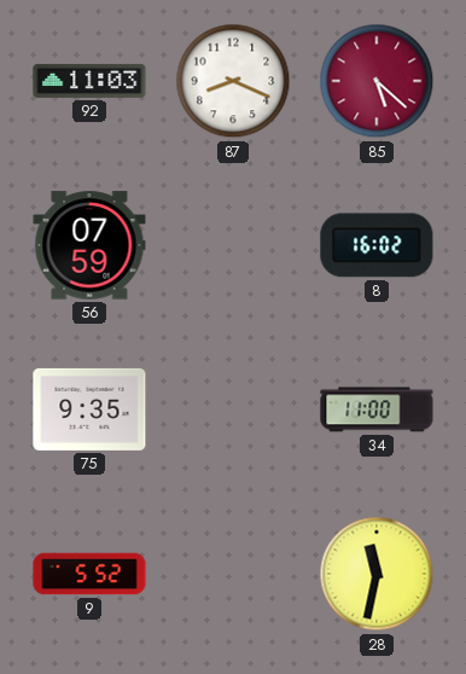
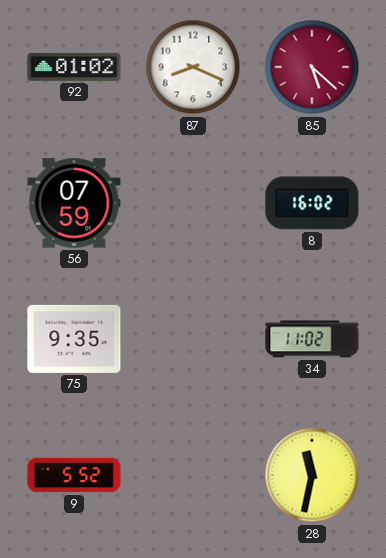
92: 11:03 -> 01:02 (74, 67)
34: 11:00 -> 11:02 (312, 339)
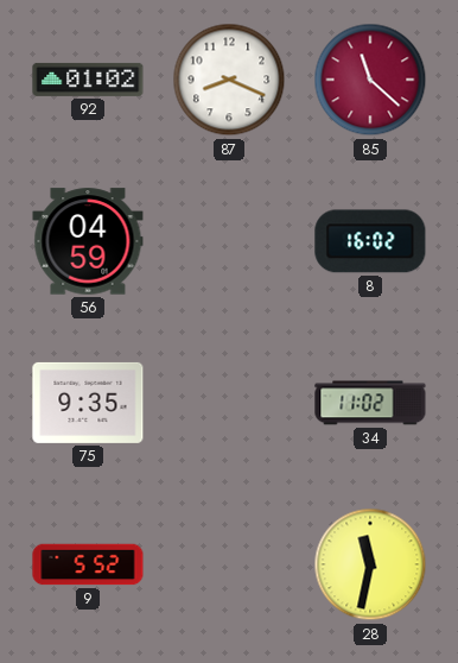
85: 5:22 -> 11:22 (370, 80)
56: 07:59 -> 04:59 (88, 241)
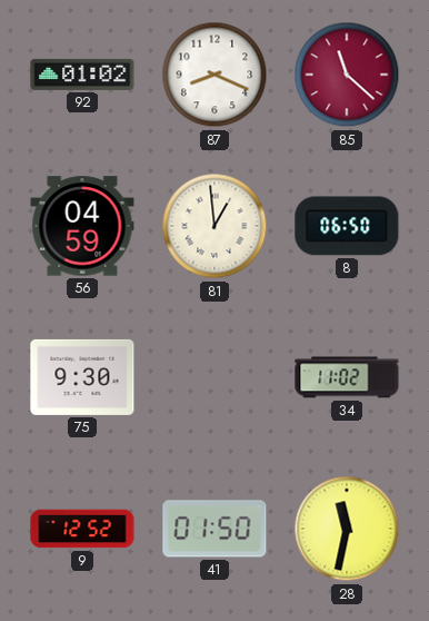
81: none -> 12:59 (214, 226)
8: 16:02 -> 06:50 (347, 226)
75: 9:35 -> 9:30 (82, 377)
9: 5:52 -> 12:52 (82, 529)
41: none -> 01:50 (214, 529)
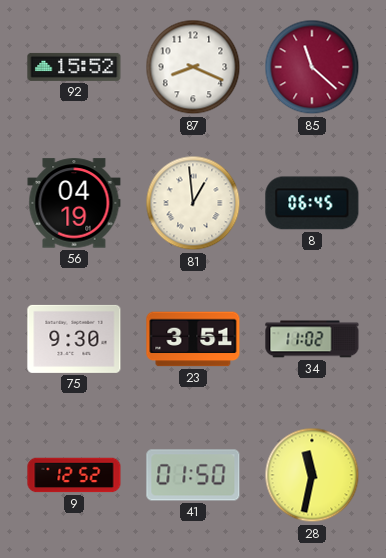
92: 01:02 -> 15:52 (74, 67)
56: 04:59 -> 04:19 (74, 203)
8: 06:50 -> 06:45 (312, 203)
23: none -> 3:51 (193, 339)
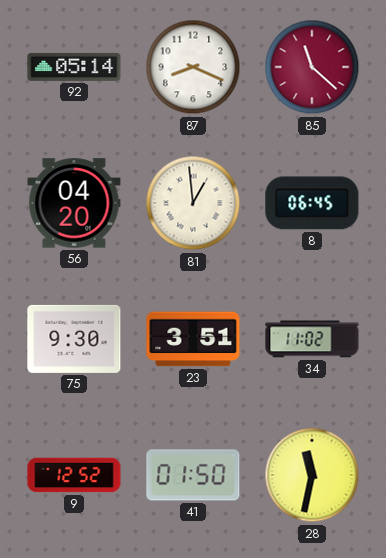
92: 15:52 -> 05:14 (74, 67)
56: 04:19 -> 04:20 (74, 203)
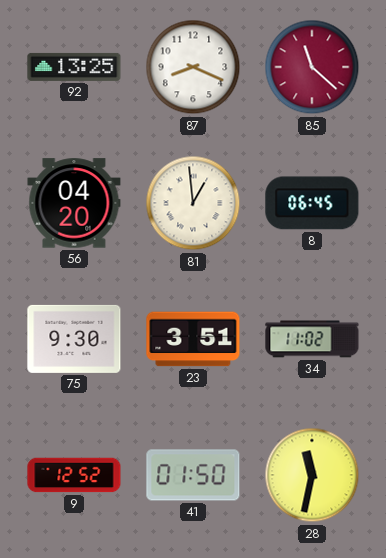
92: 05:14 -> 13:25 (74, 67)
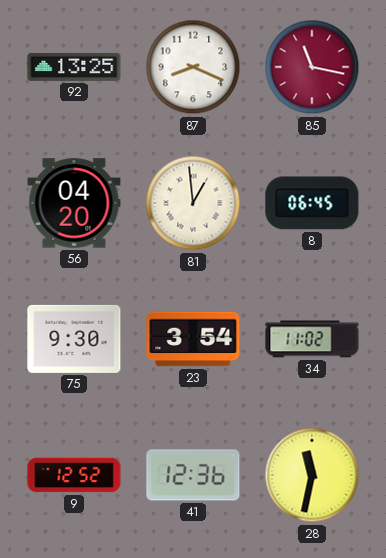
85: 11:22 -> 11:17 (312, 67)
23: 3:51 -> 3:54 (193, 339)
41: 01:50 -> 12:36 (193, 475)
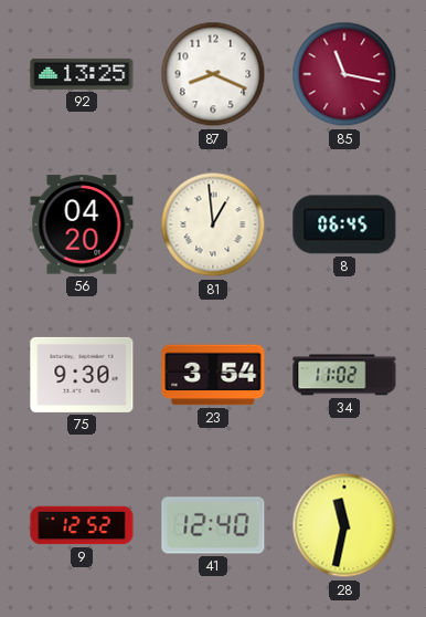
41: 12:36 -> 12:40 (213, 525)
